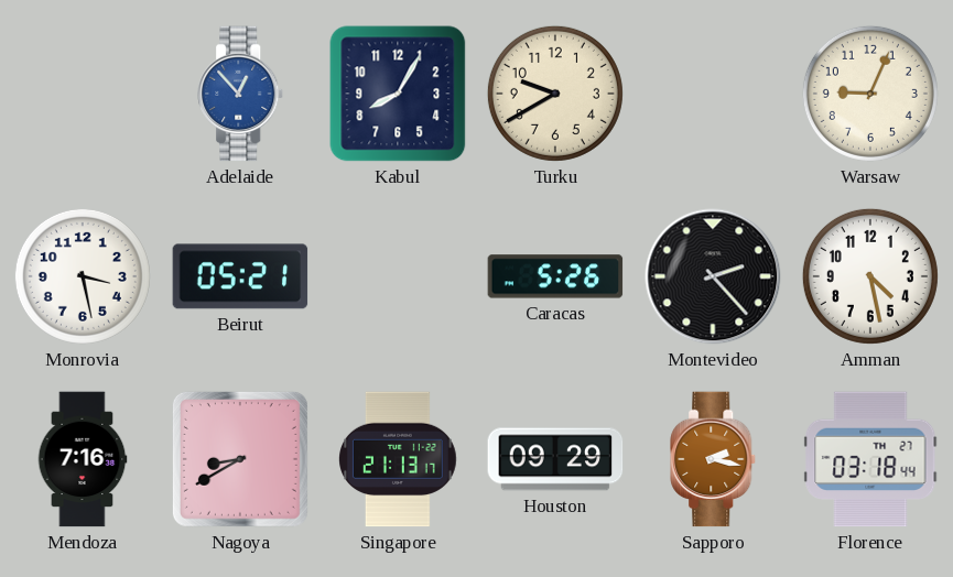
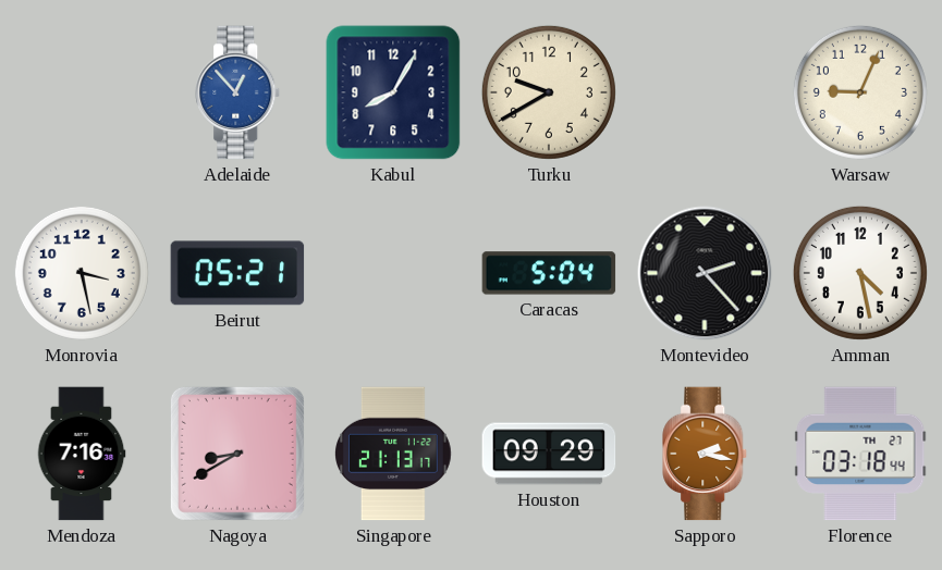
Caracas: 5:26 -> 5:04 (549, 273)
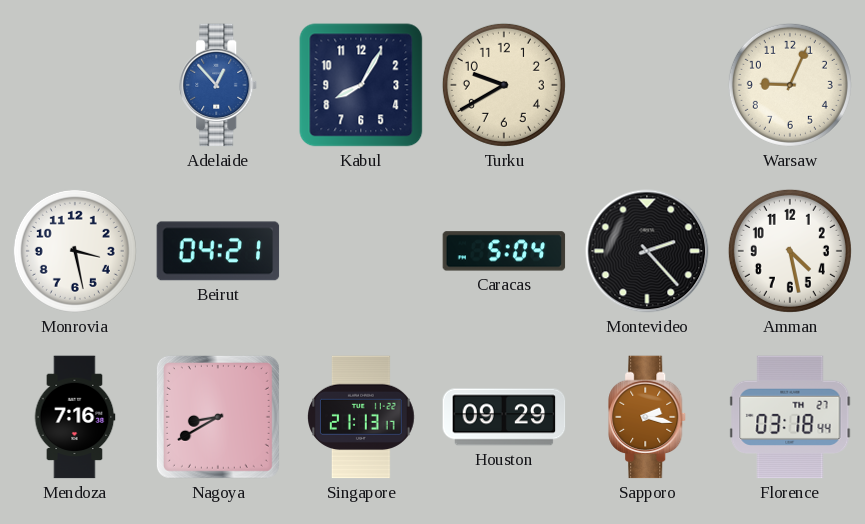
Beirut: 05:21 -> 04:21 (218, 251)
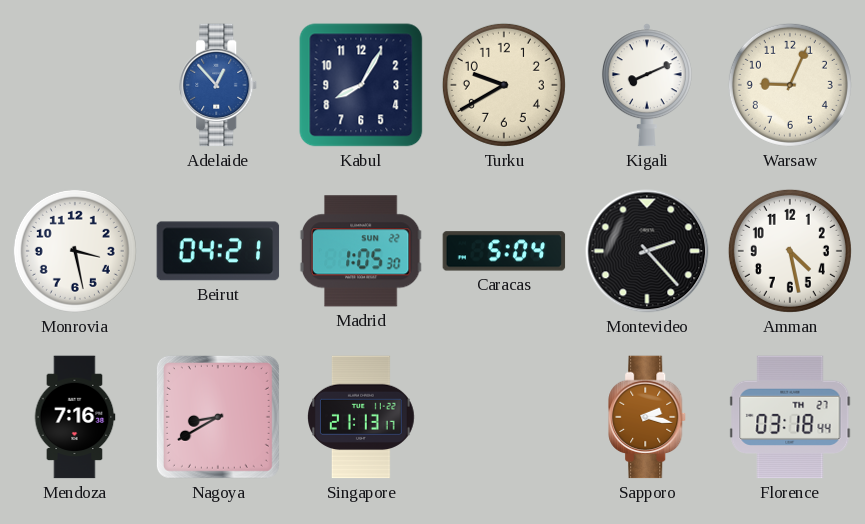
Kigali: none -> 8:11 (647, 85)
Madrid: none -> 1:05 (361, 251)
Houston: 09:29 -> none (504, 417)
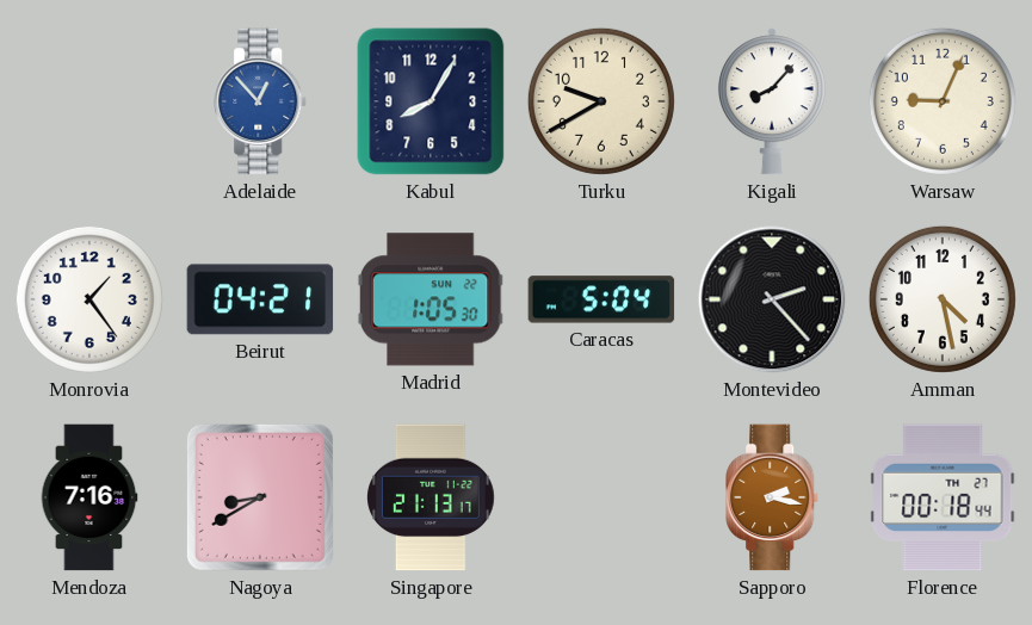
Kigali: 8:11 -> 8:07 (772, 101)
Monrovia: 3:28 -> 1:24 (89, 299)
Florence: 03:18 -> 00:18 (943, 497)
